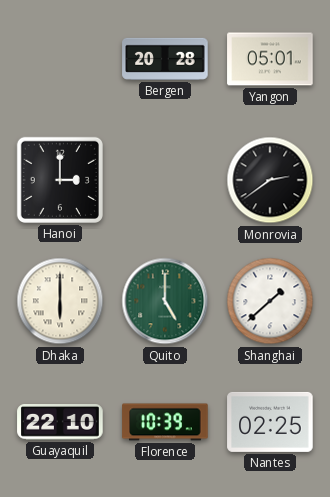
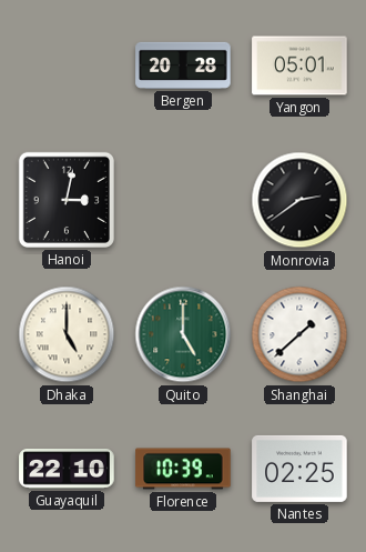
Hanoi: 3:00 -> 3:02 (67, 200)
Dhaka: 6:00 -> 5:00 (67, 334)
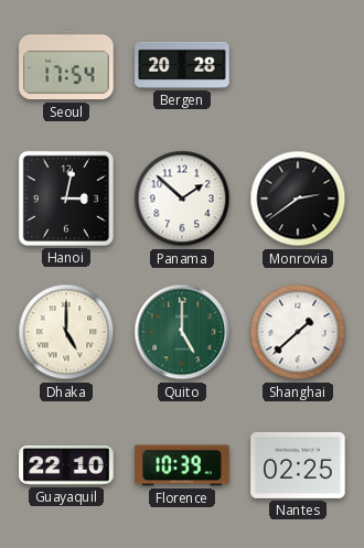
Seoul: none -> 17:54 (66, 65)
Yangon: 05:01 -> none (299, 66)
Panama: none -> 1:52 (182, 198)
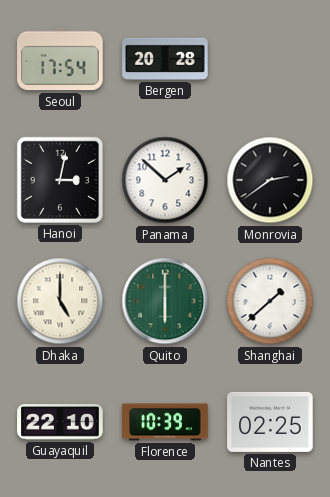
Quito: 5:00 -> 6:00 (165, 301)
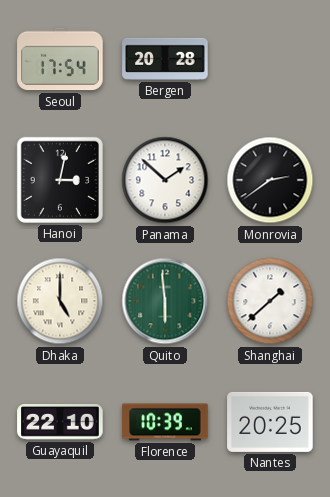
Quito: 6:00 -> 5:59 (165, 301)
Nantes: 02:25 -> 20:25 (270, 422)
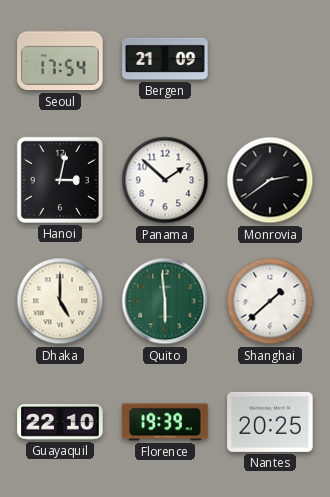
Bergen: 20:28 -> 21:09 (165, 59)
Florence: 10:39 -> 19:39 (165, 422)
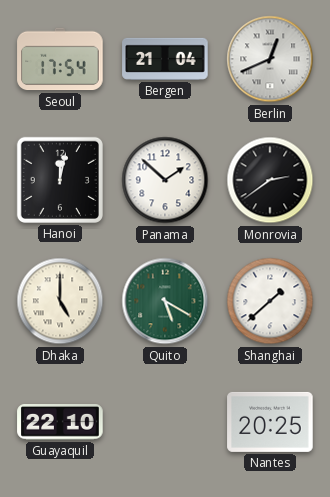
Bergen: 21:09 -> 21:04 (165, 59)
Berlin: none -> 12:41 (270, 59)
Hanoi: 3:02 -> 12:02 (60, 180)
Quito: 5:59 -> 5:20 (165, 301)
Florence: 19:39 -> none (165, 422)
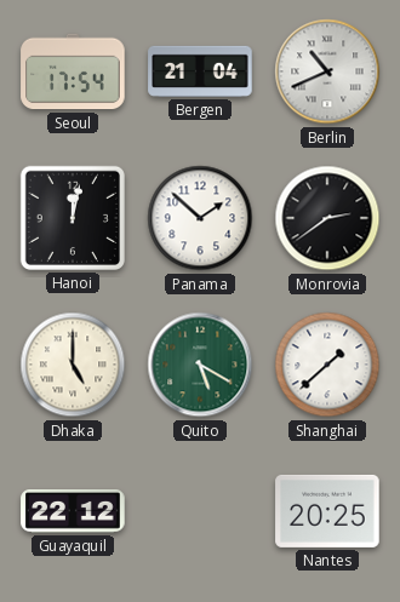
Berlin: 12:41 -> 10:41 (327, 71)
Guayaquil: 22:10 -> 22:12 (73, 512)
